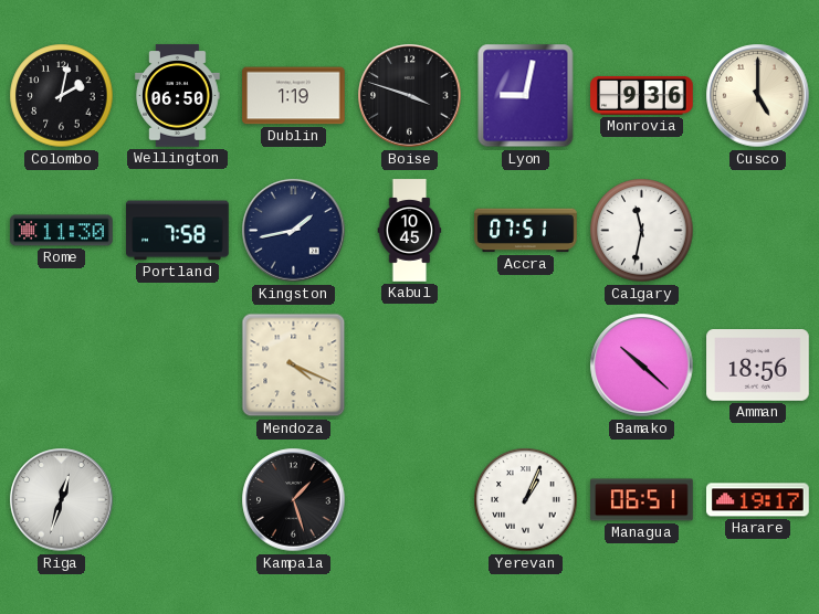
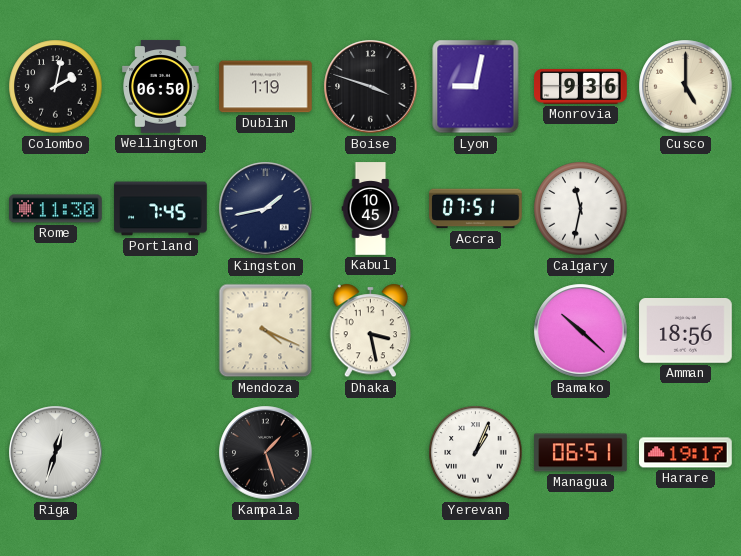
Portland: 7:58 -> 7:45 (161, 209)
Dhaka: none -> 3:28 (371, 331)
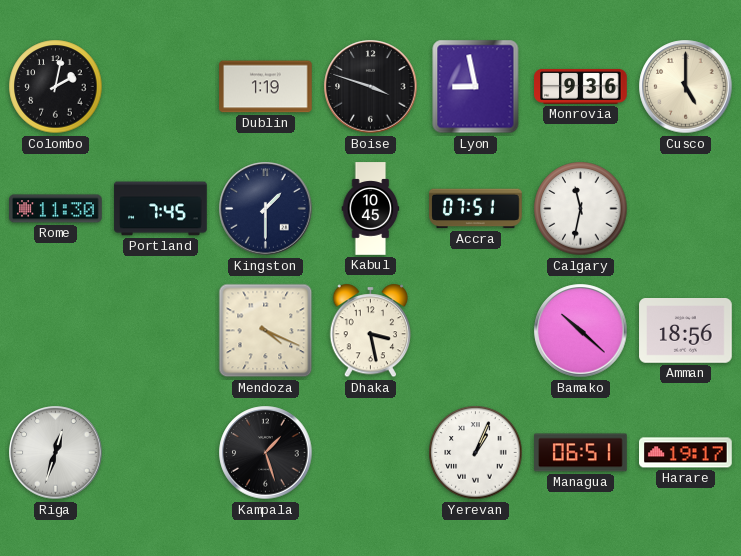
Wellington: 06:50 -> none (161, 87)
Lyon: 9:02 -> 8:58 (476, 87)
Kingston: 1:43 -> 1:30 (266, 209)
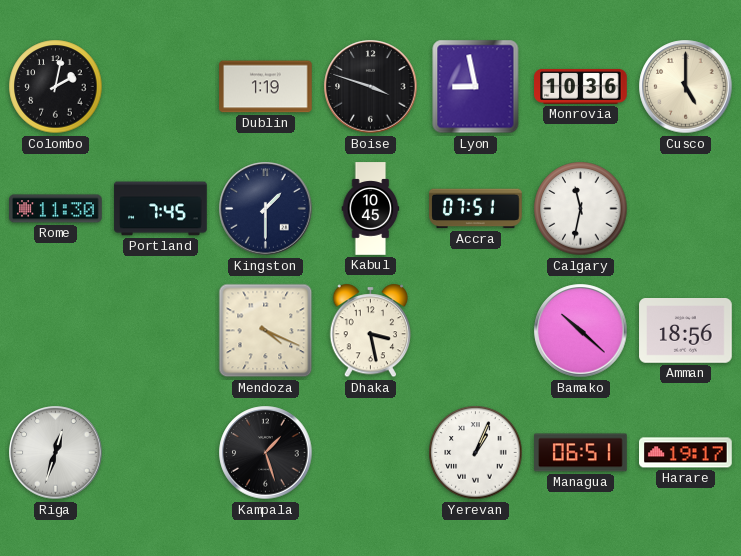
Monrovia: 9:36 -> 10:36 (581, 86)
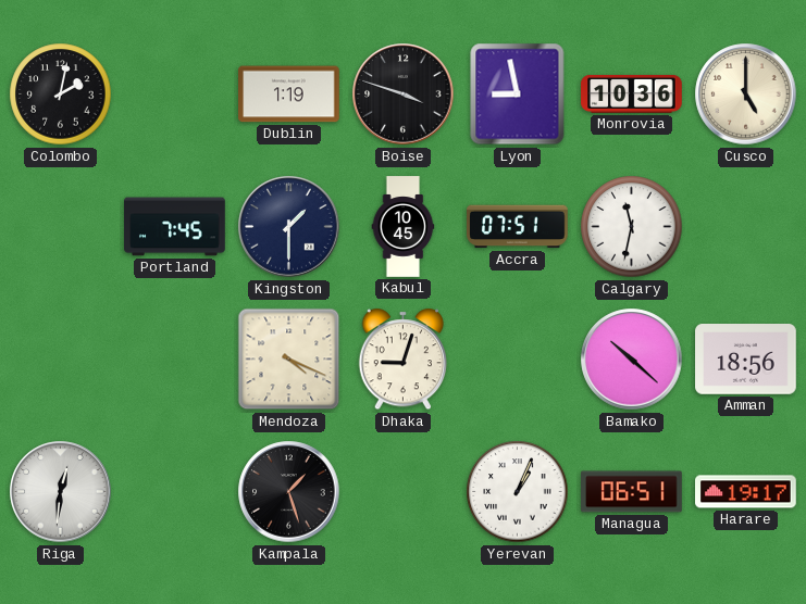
Rome: 11:30 -> none (56, 209)
Dhaka: 3:28 -> 9:03 (404, 360)
Riga: 12:33 -> 12:31 (61, 492)
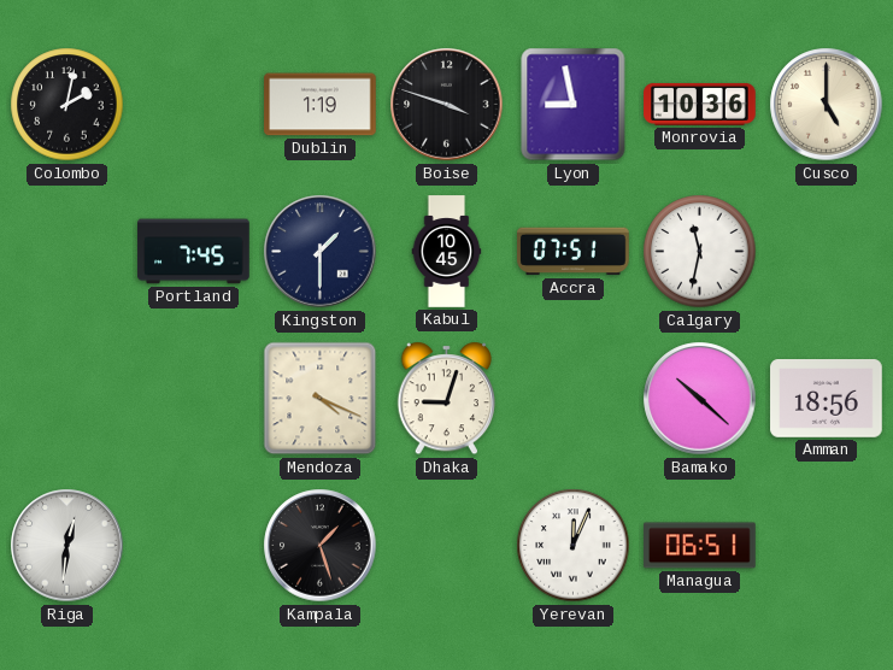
Yerevan: 1:04 -> 12:04 (574, 546)
Harare: 19:17 -> none (746, 492)
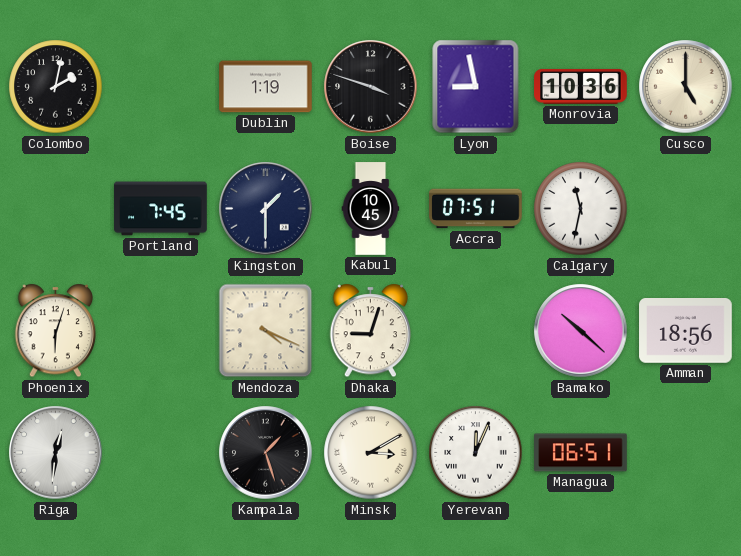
Phoenix: none -> 6:03 (56, 331)
Minsk: none -> 3:10 (371, 453)
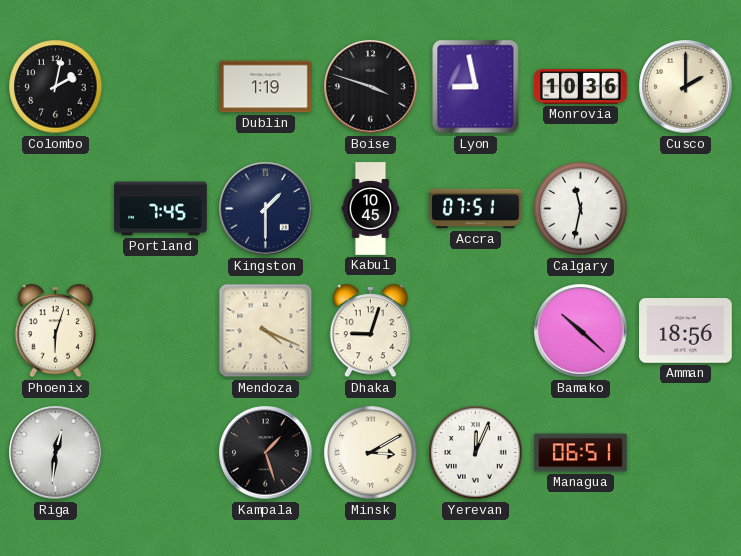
Cusco: 5:00 -> 2:00 (686, 87)
